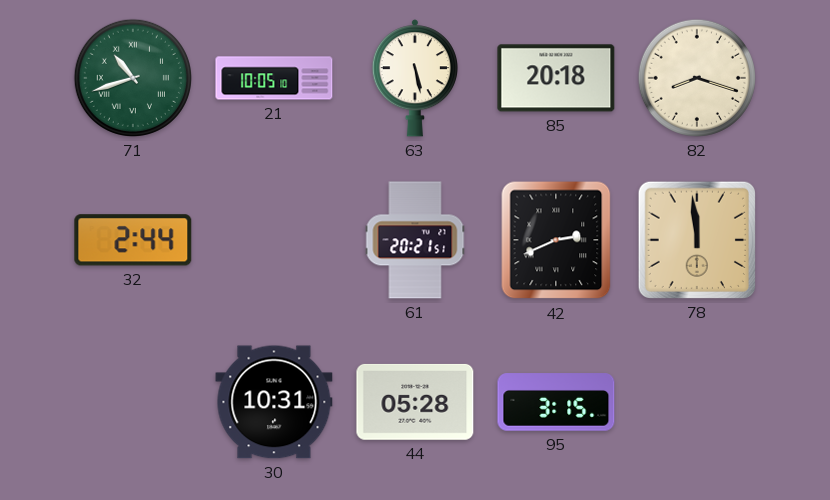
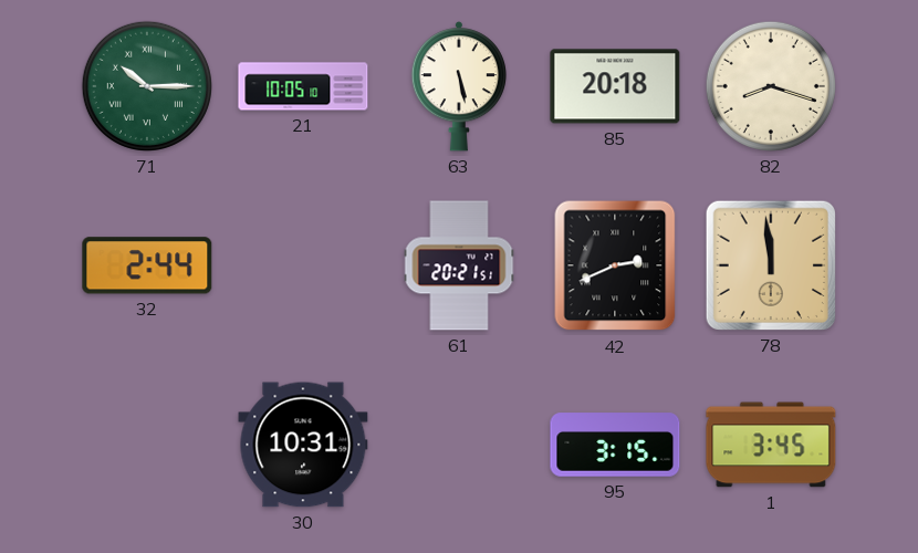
71: 10:42 -> 10:15 (147, 86)
44: 05:28 -> none (415, 402)
1: none -> 3:45 (771, 445)
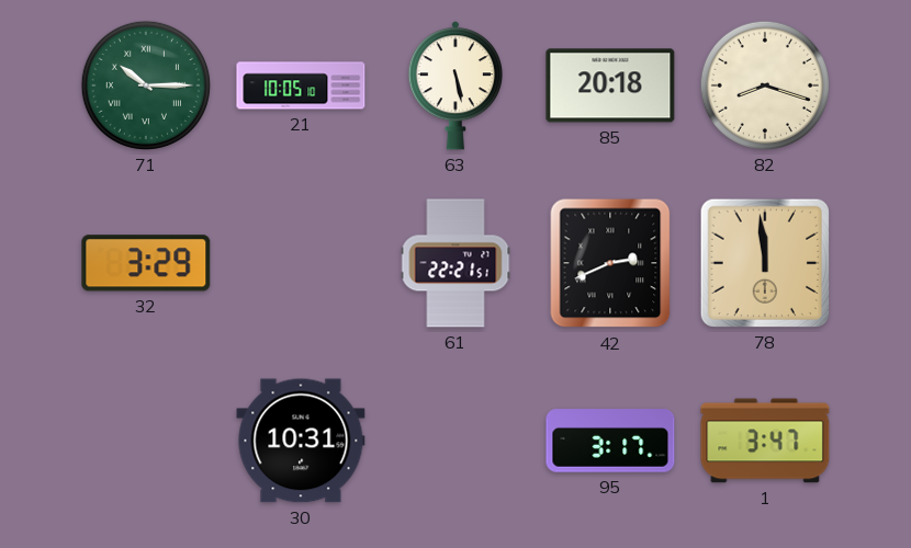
32: 2:44 -> 3:29 (146, 263)
61: 20:21 -> 22:21 (455, 263)
95: 3:15 -> 3:17 (610, 441)
1: 3:45 -> 3:47 (765, 441)
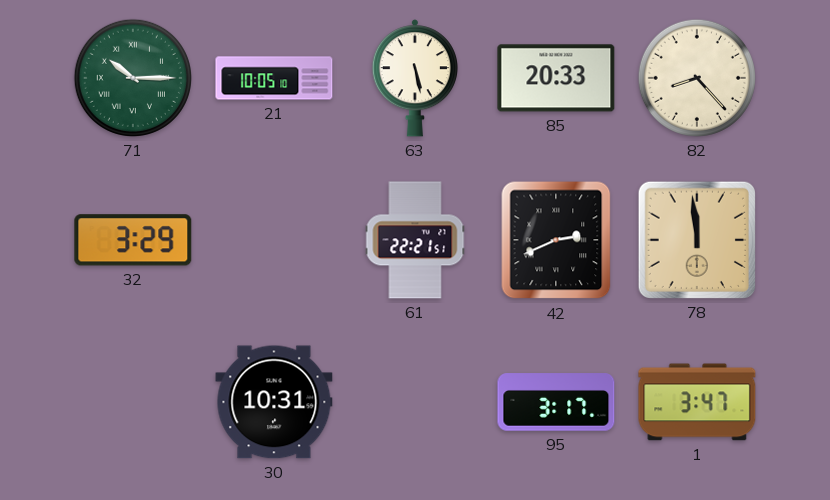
85: 20:18 -> 20:33 (556, 78)
82: 8:18 -> 8:23 (697, 78)
